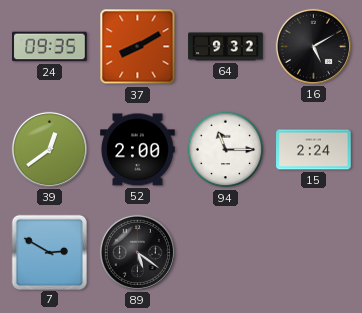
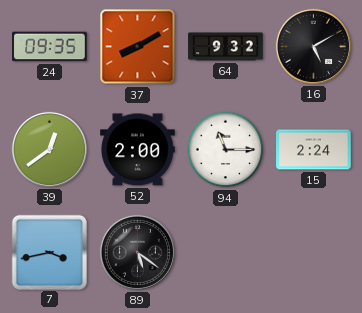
7: 2:50 -> 3:43 (49, 252)
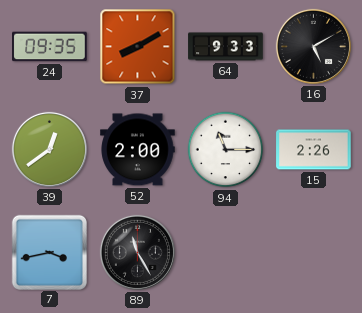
64: 9:32 -> 9:33 (226, 47)
15: 2:24 -> 2:26 (314, 150)
89: 5:21 -> 11:25 (137, 252)
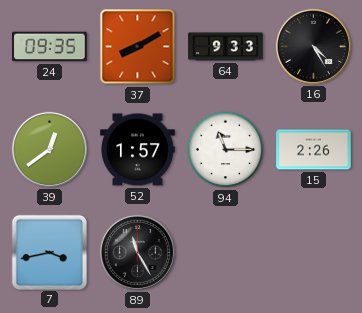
16: 5:10 -> 4:25 (313, 46)
52: 2:00 -> 1:57 (138, 150)
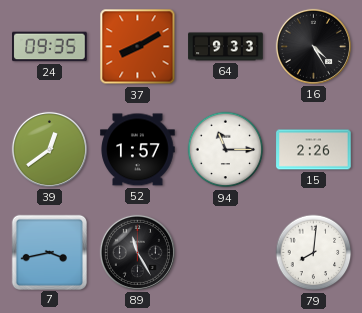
79: none -> 8:01 (314, 253)
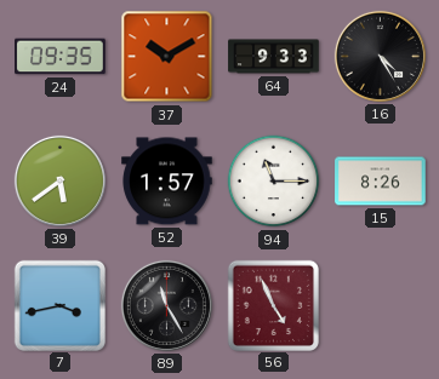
37: 8:10 -> 10:10 (167, 57)
39: 12:39 -> 5:39 (59, 180)
15: 2:26 -> 8:26 (381, 182)
56: none -> 4:56 (273, 305)
79: 8:01 -> none (314, 253)
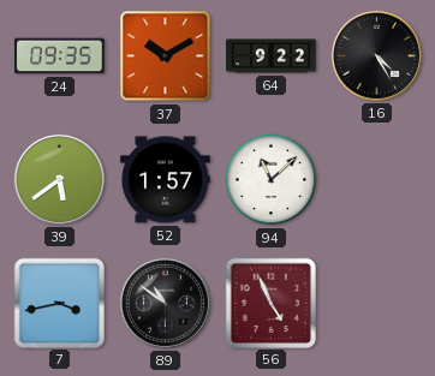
64: 9:33 -> 9:22 (272, 56)
94: 11:15 -> 11:08 (272, 180)
15: 8:26 -> none (381, 182)
89: 11:25 -> 10:51 (165, 303)
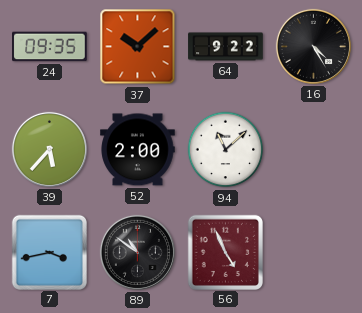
37: 10:10 -> 10:08 (138, 47)
39: 5:39 -> 5:37 (49, 149)
52: 1:57 -> 2:00 (138, 150)
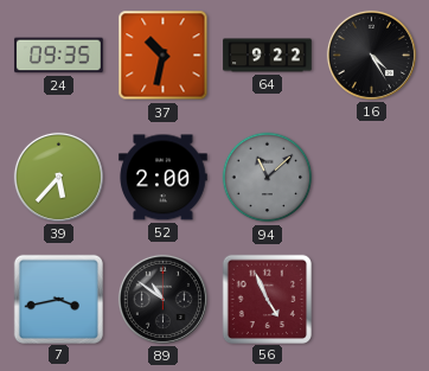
37: 10:08 -> 10:32 (164, 56)
94 dial: white -> grey (268, 178)
